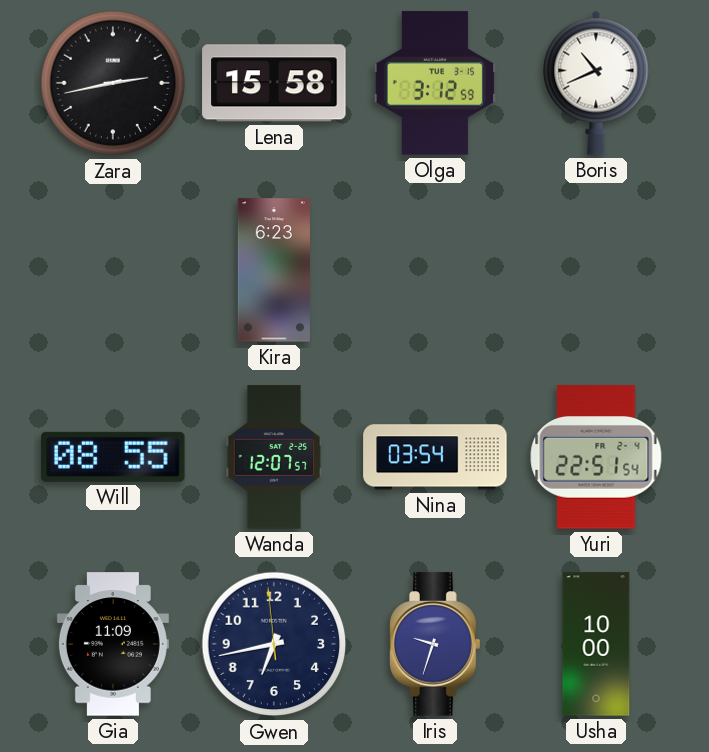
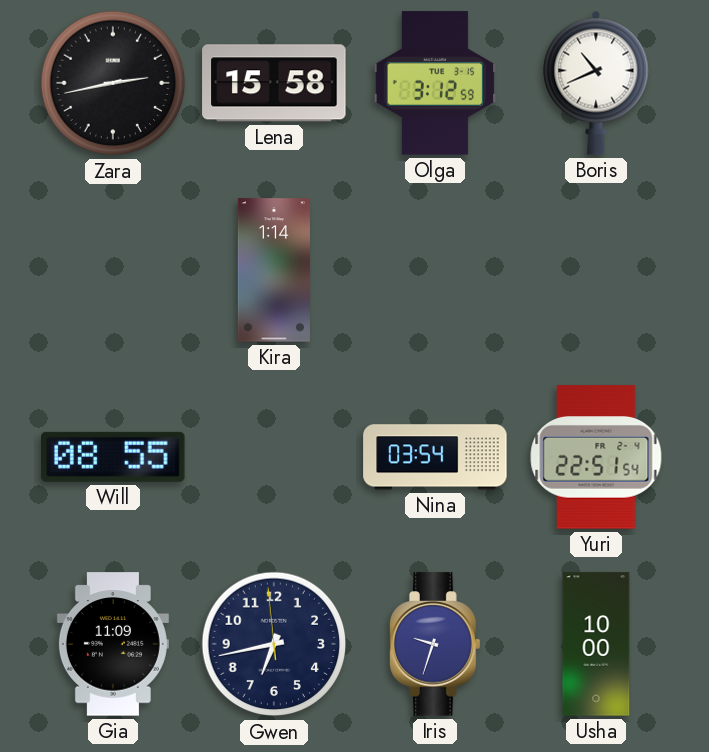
Kira: 6:23 -> 1:14 (274, 270)
Wanda: 12:07 -> none (274, 457)
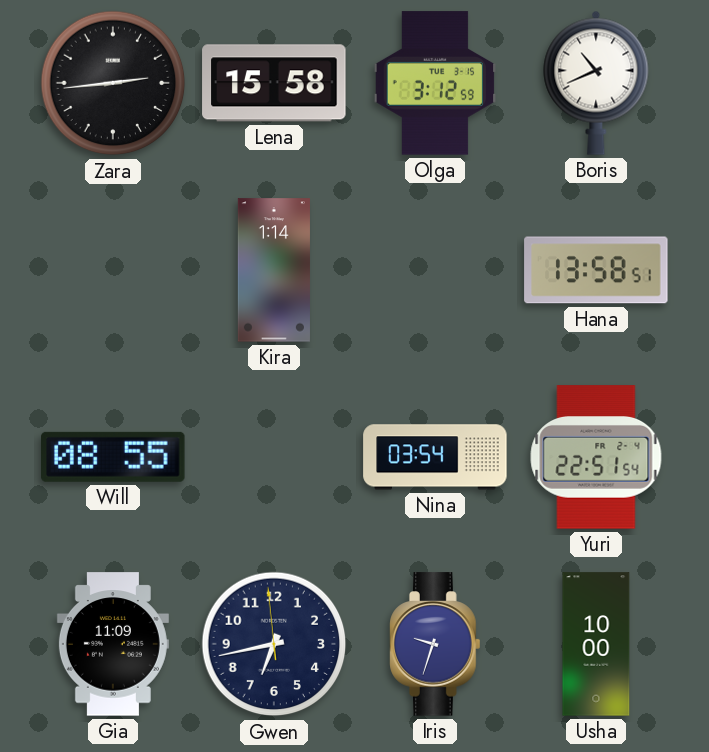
Zara: 2:43 -> 2:44 (113, 83)
Hana: none -> 13:58 (596, 270)
